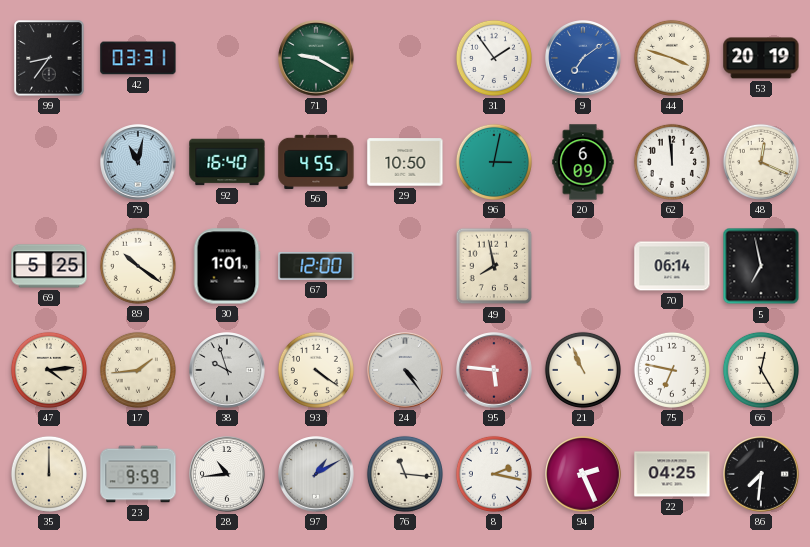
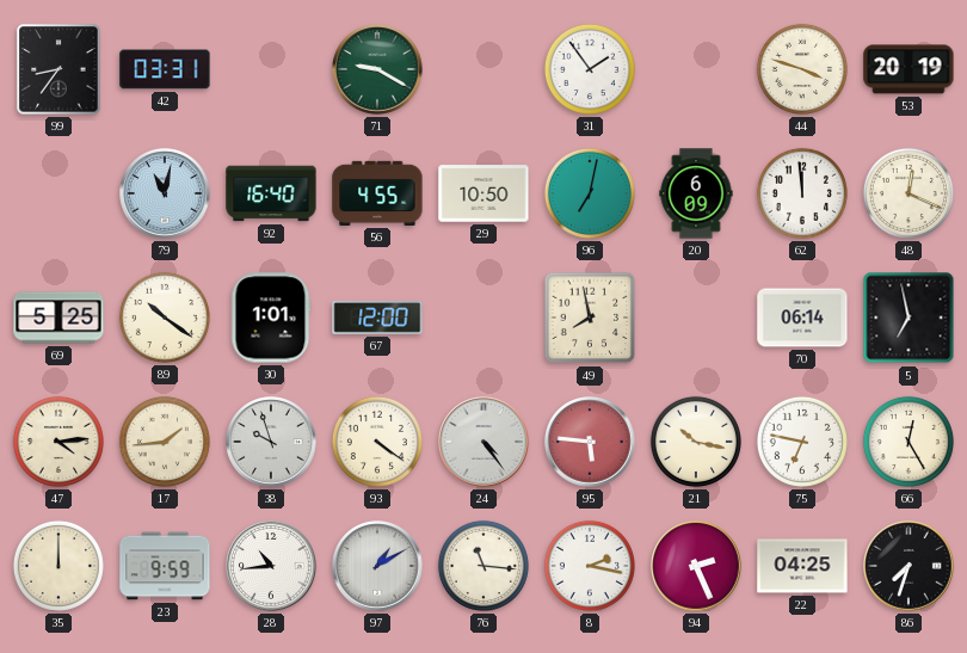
9: 7:09 -> none (583, 58)
96: 3:02 -> 7:02 (590, 193)
21: 10:56 -> 10:17 (696, 442)
86: 7:31 -> 7:33 (909, 566)
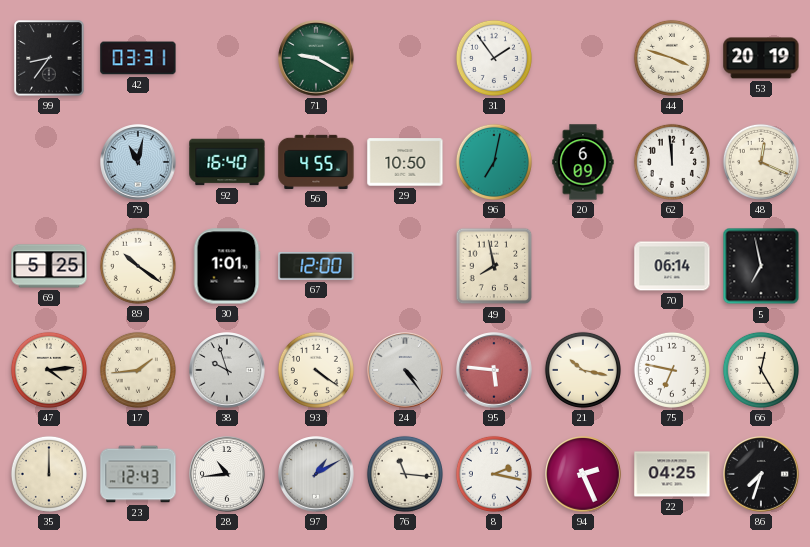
23: 9:59 -> 12:43 (138, 474)
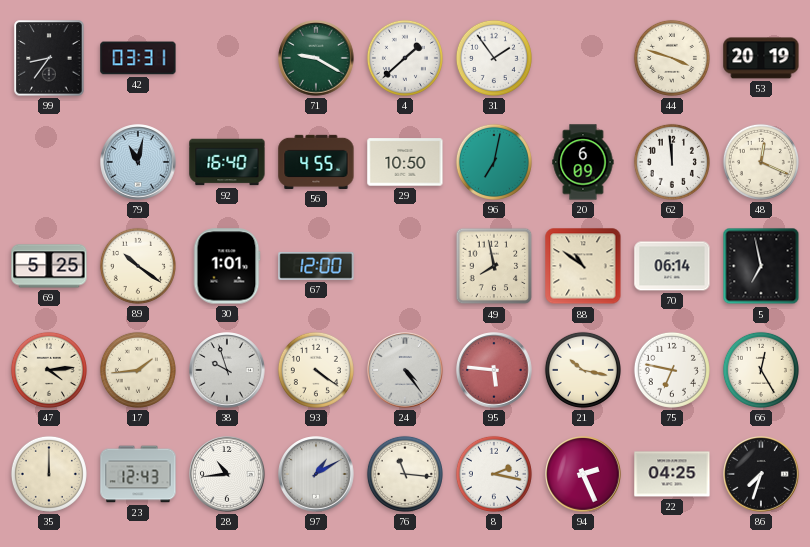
4: none -> 1:38 (405, 58)
88: none -> 10:51 (583, 266)
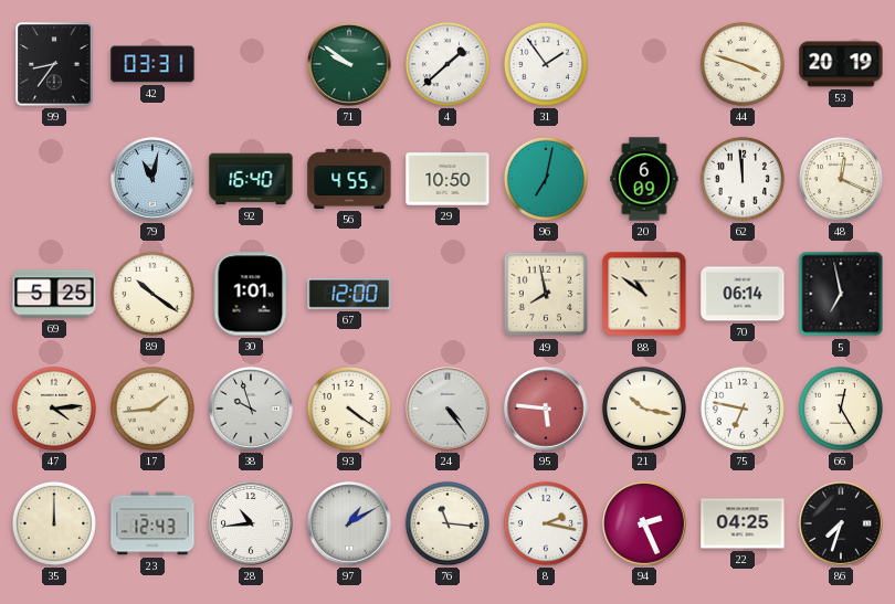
71: 9:20 -> 9:51 (349, 64)
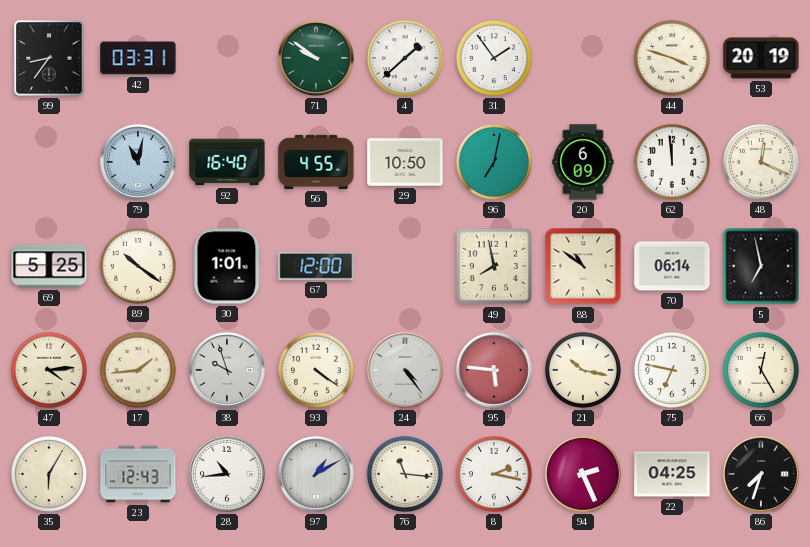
35: 12:00 -> 6:05 (49, 474)
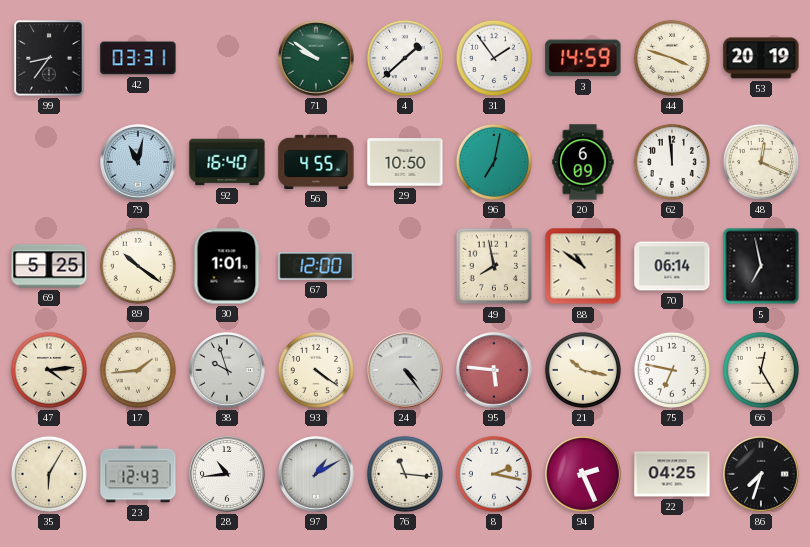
3: none -> 14:59 (583, 58)
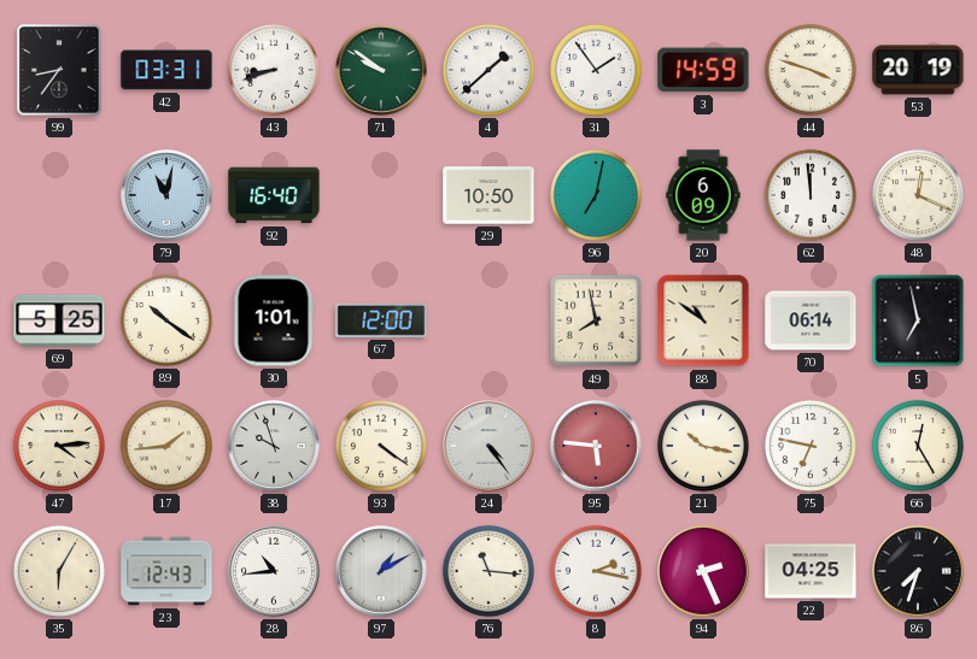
43: none -> 8:42 (274, 70)
56: 4:55 -> none (316, 162)
